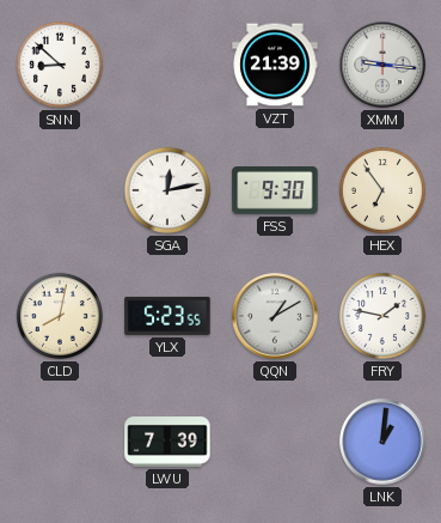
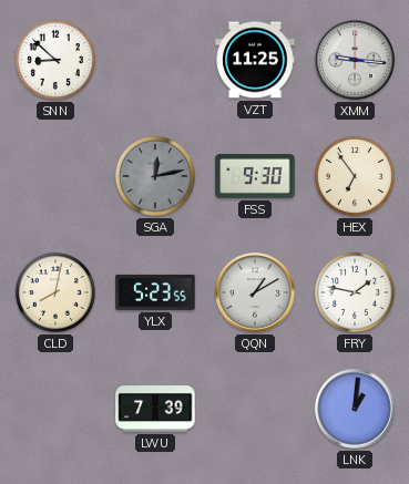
VZT: 21:39 -> 11:25 (255, 60)
SGA dial: white -> grey (155, 176)
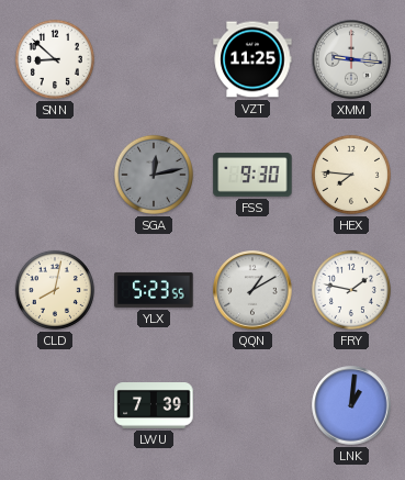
HEX: 6:54 -> 7:46 (351, 175)
